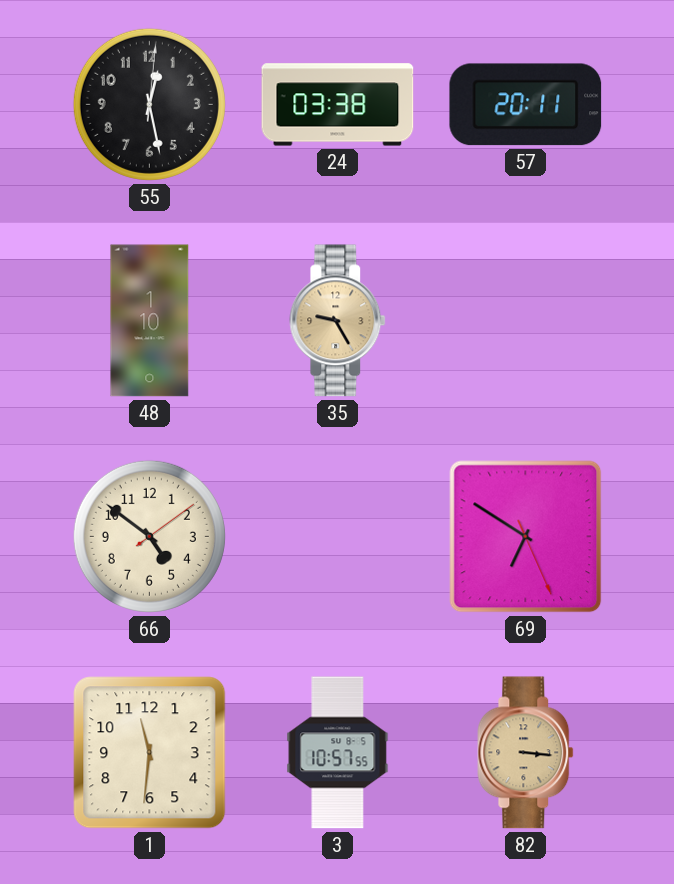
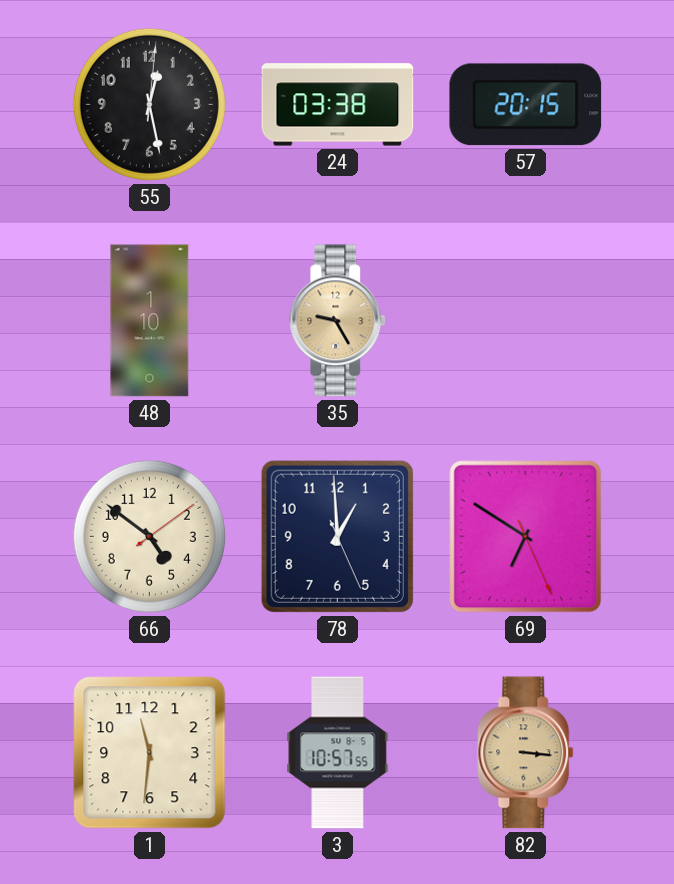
57: 20:11 -> 20:15 (526, 105)
78: none -> 12:59 (337, 536)
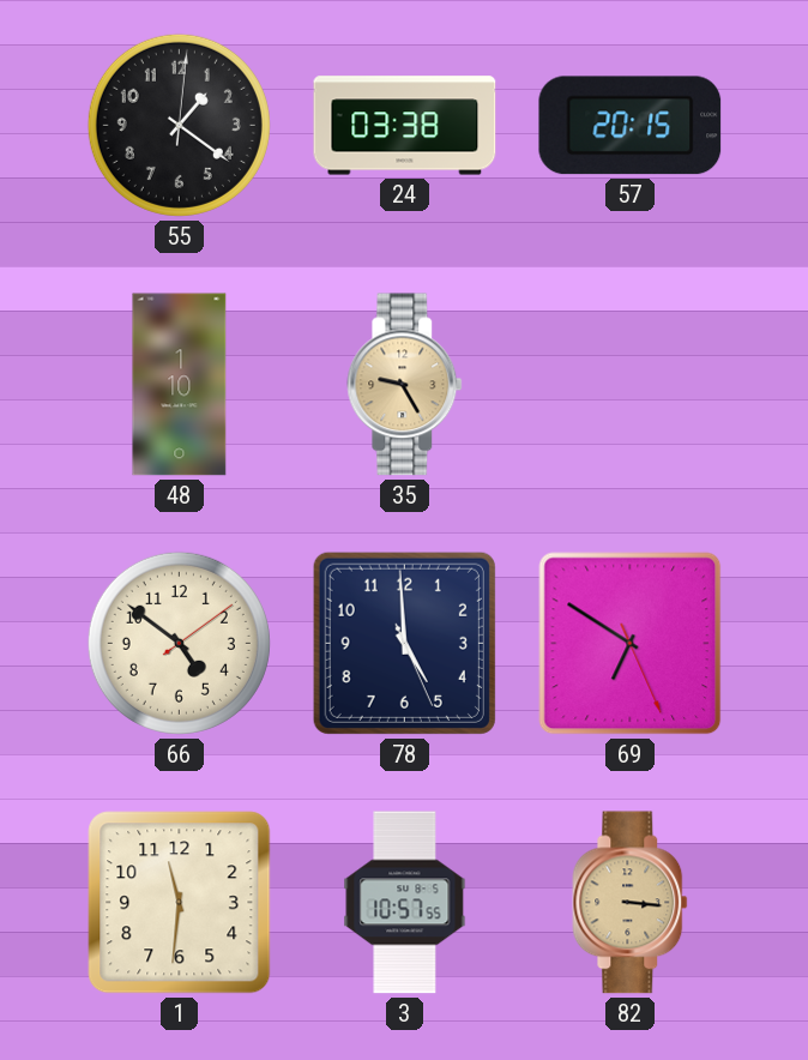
55: 12:28 -> 1:21 (179, 125)
78: 12:59 -> 4:59 (404, 643)
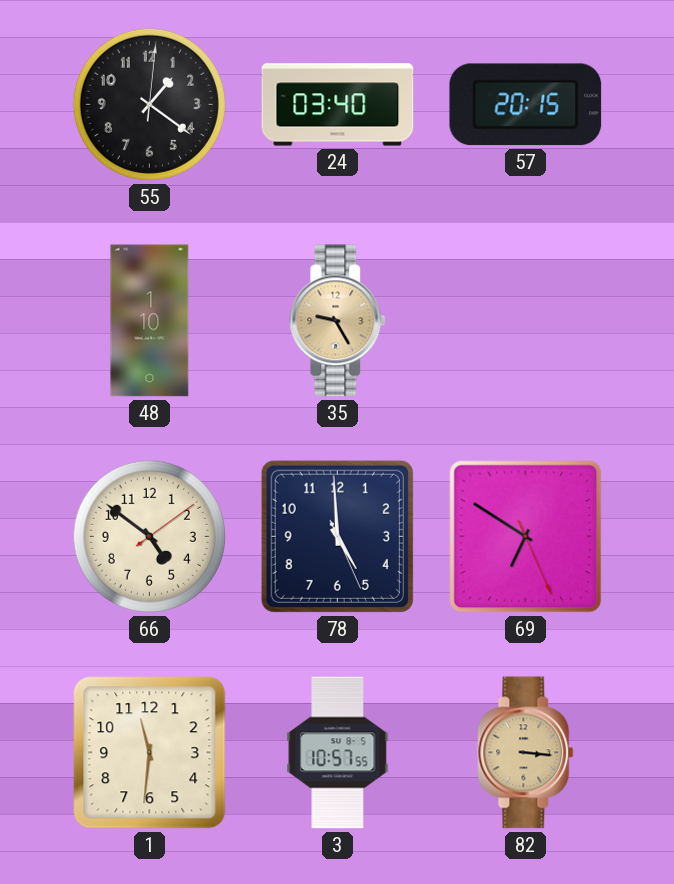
24: 03:38 -> 03:40 (338, 105)
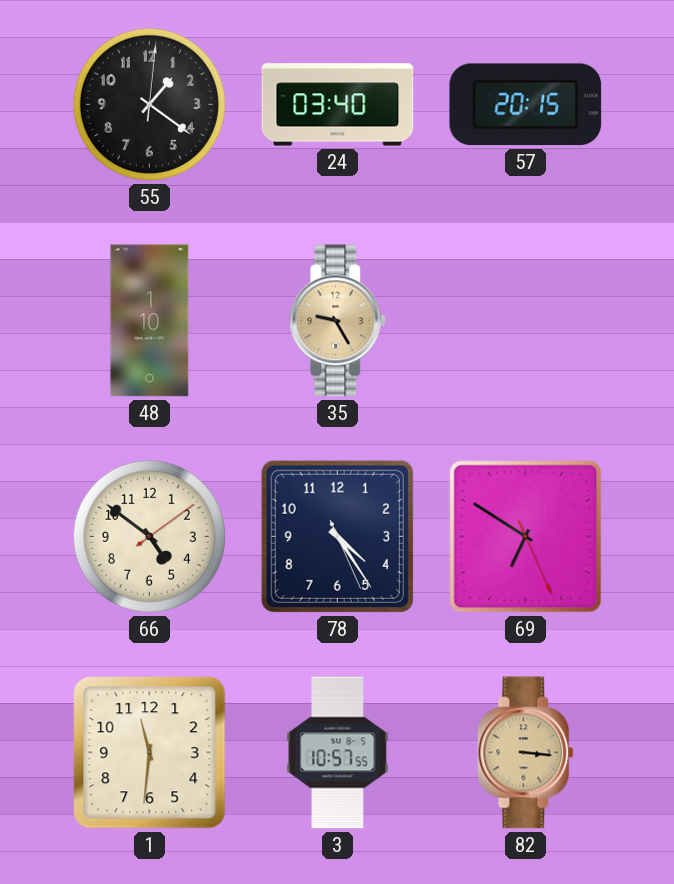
78: 4:59 -> 4:24 (337, 536)
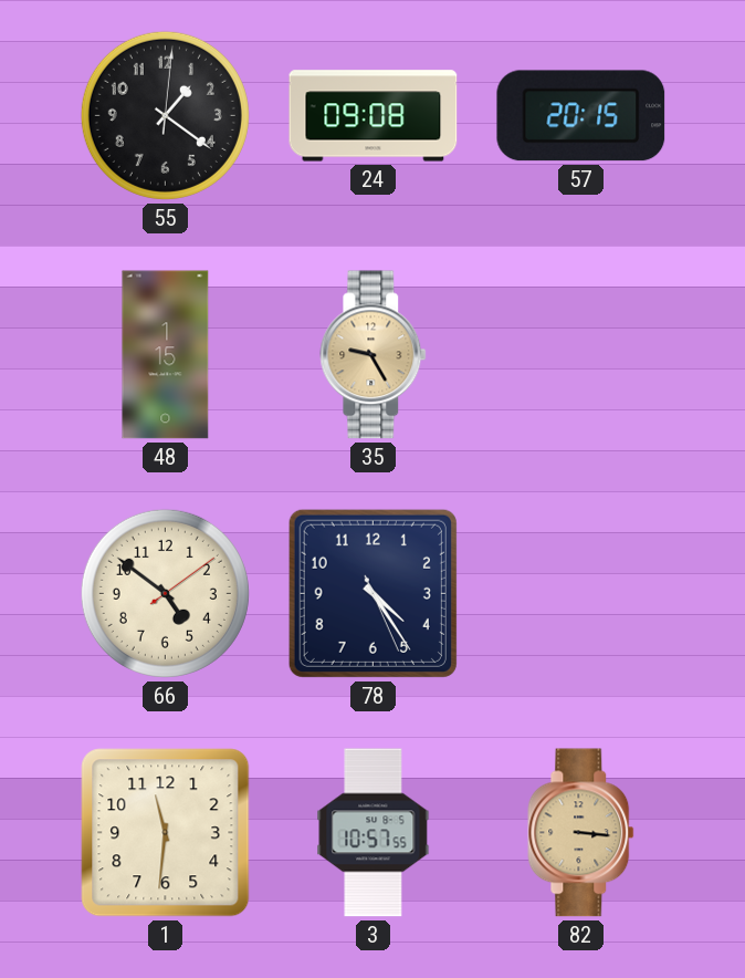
24: 03:40 -> 09:08 (374, 116)
48: 1:10 -> 1:15 (166, 355)
69: 6:50 -> none (526, 537)
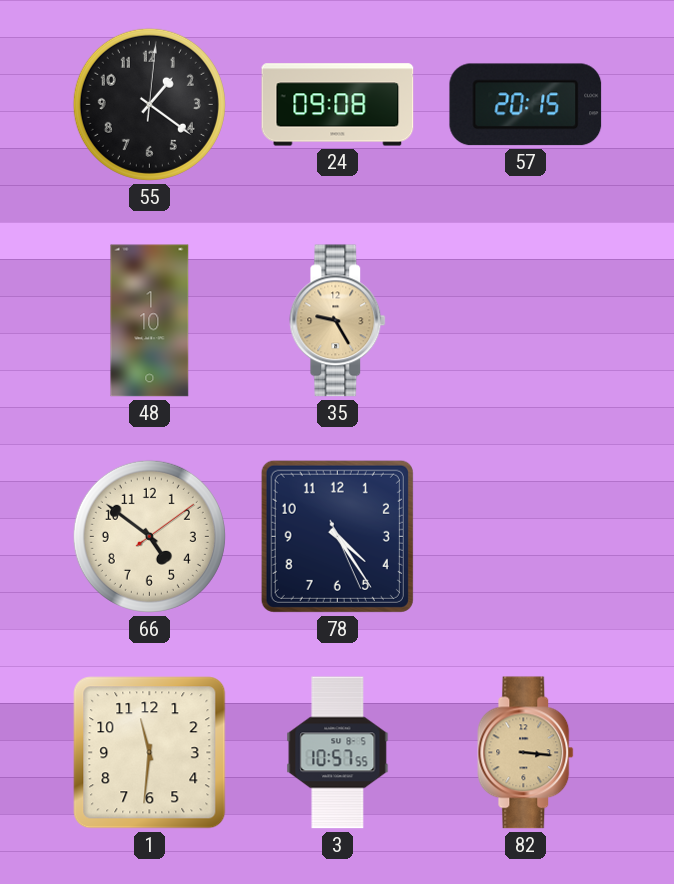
48: 1:15 -> 1:10 (150, 321)
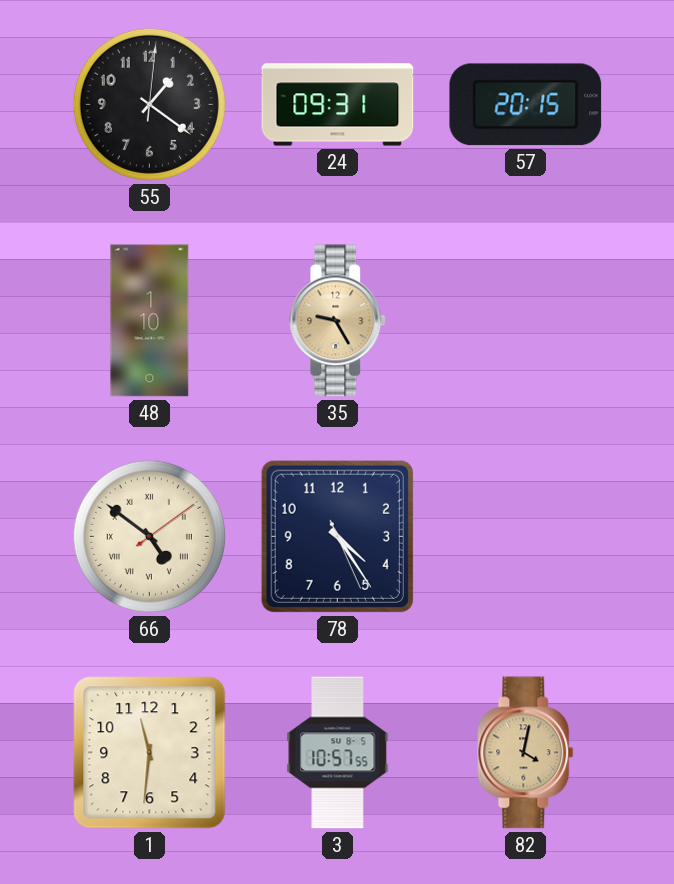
24: 09:08 -> 09:31 (338, 105)
66 numerals: Arabic -> Roman (149, 536)
82: 3:16 -> 4:02 (526, 753)
